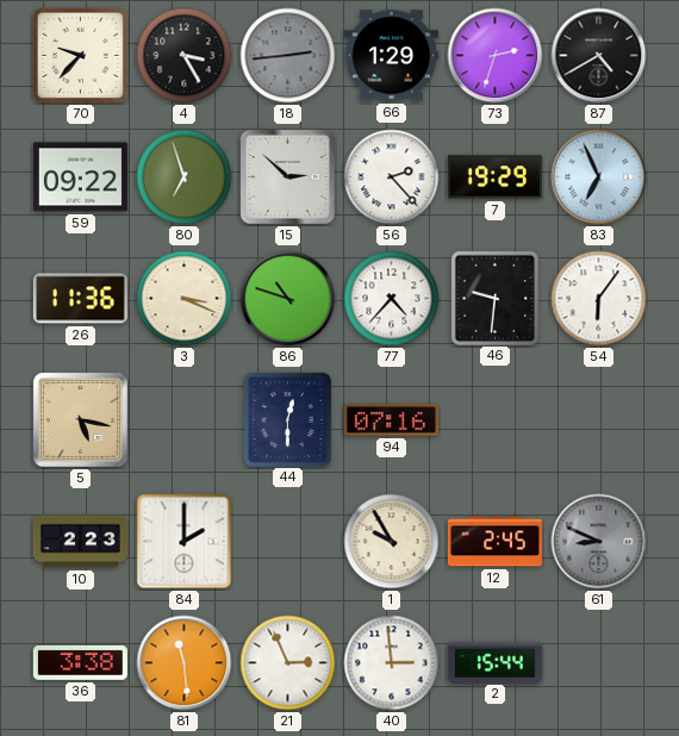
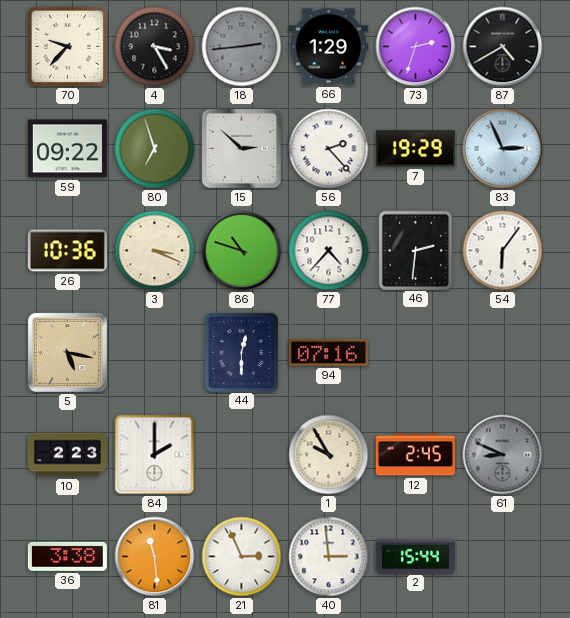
83: 6:56 -> 2:56 (503, 149)
26: 11:36 -> 10:36 (67, 251)
46: 9:31 -> 2:31 (415, 250)
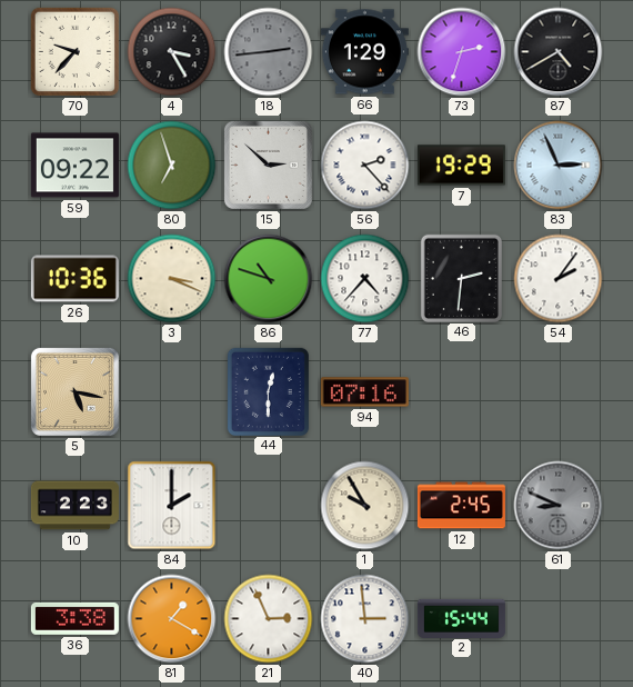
54: 6:06 -> 2:06 (559, 279)
81: 11:29 -> 1:20 (172, 619)
